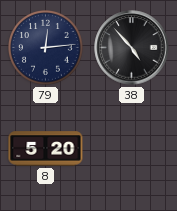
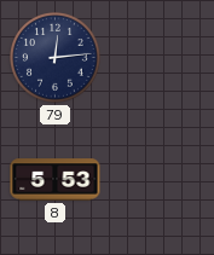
38: 4:53 -> none (132, 48)
8: 5:20 -> 5:53 (56, 180)
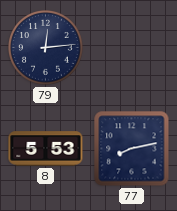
77: none -> 8:13 (132, 149)
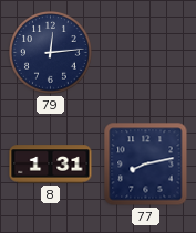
8: 5:53 -> 1:31 (51, 165)
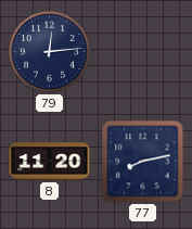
8: 1:31 -> 11:20 (50, 162)
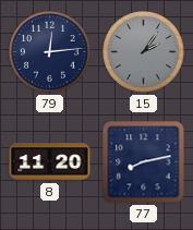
15: none -> 2:06 (144, 52)
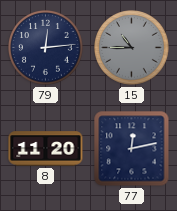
15: 2:06 -> 10:45 (132, 48)
77: 8:13 -> 12:13 (132, 149)
